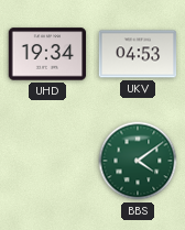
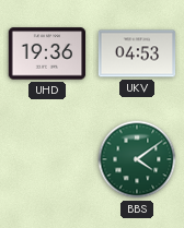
UHD: 19:34 -> 19:36 (47, 53)
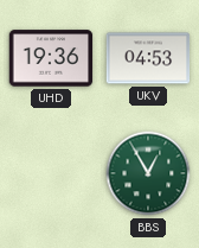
BBS: 4:09 -> 12:55 (148, 173)
